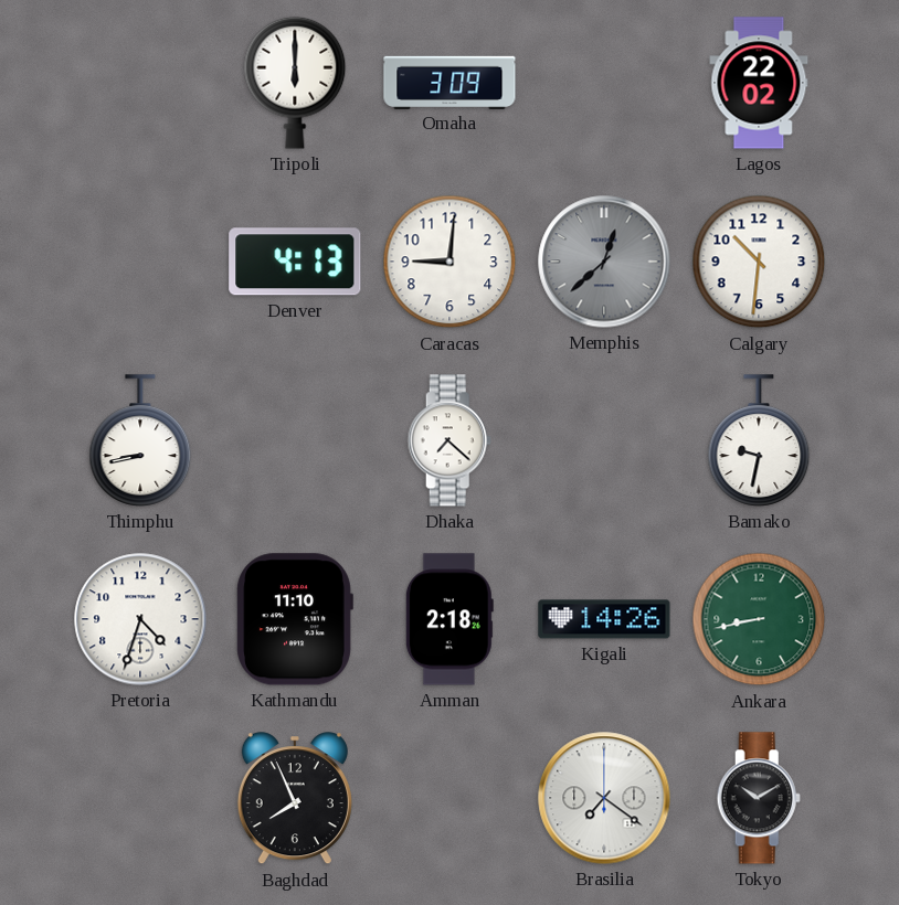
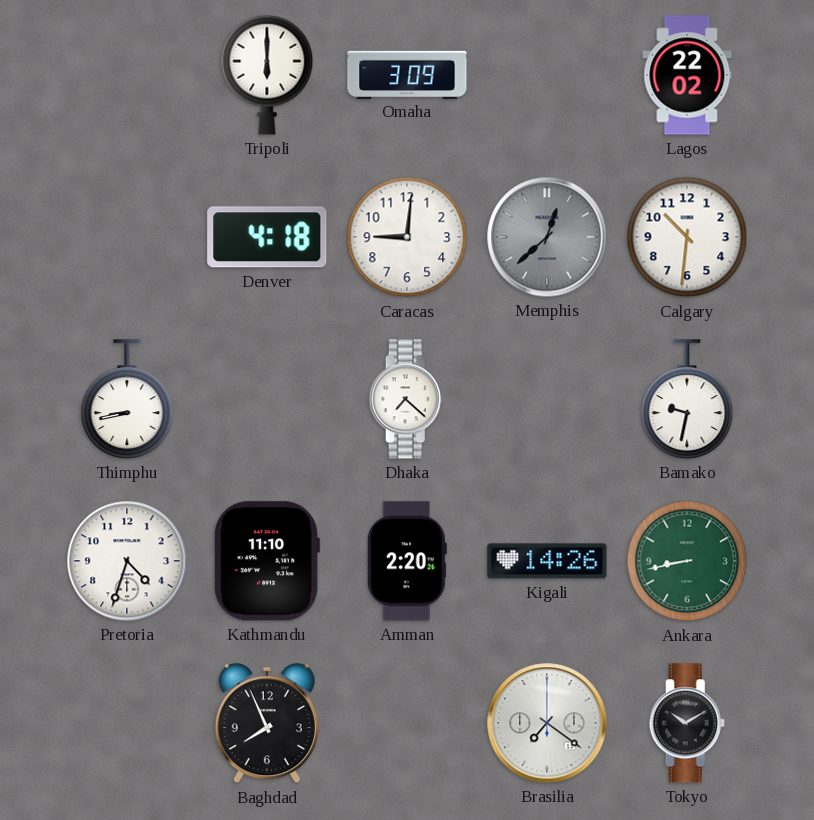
Denver: 4:13 -> 4:18 (267, 237)
Amman: 2:18 -> 2:20 (407, 561)
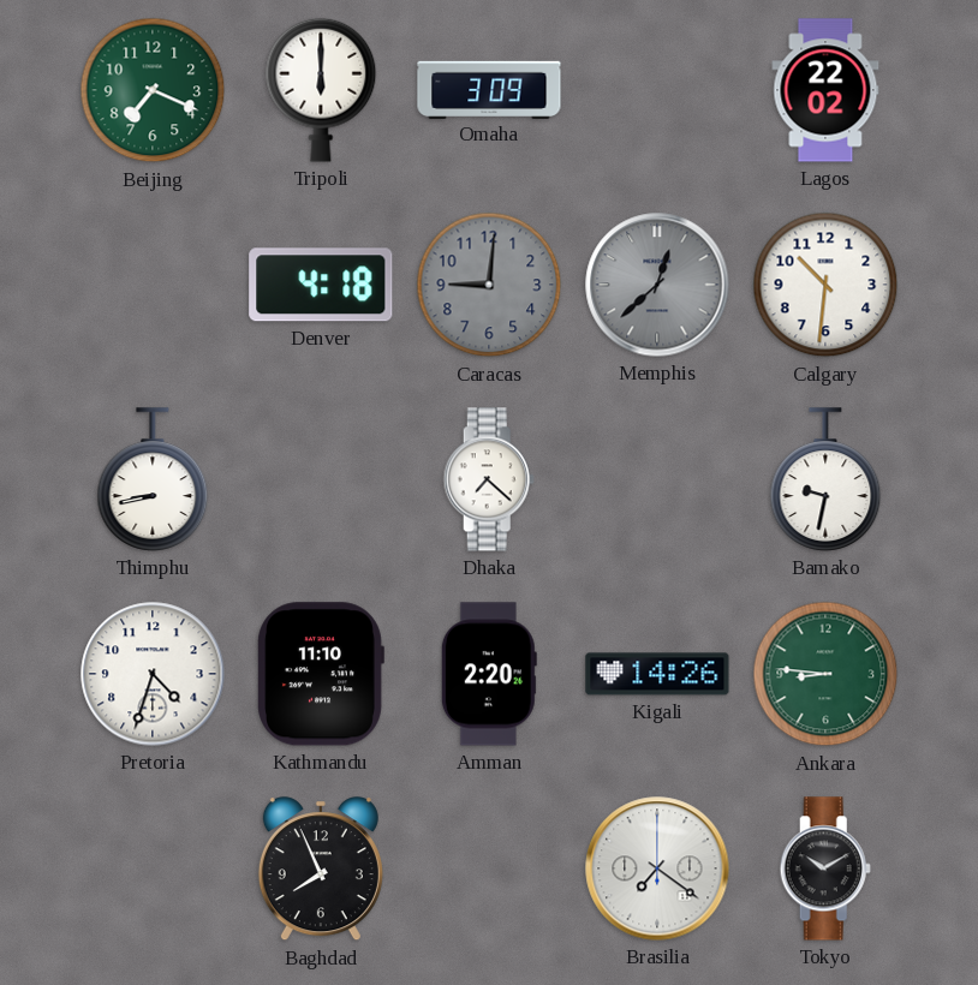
Beijing: none -> 7:19 (153, 90)
Caracas dial: white -> grey (489, 285)
Ankara: 8:43 -> 8:46 (825, 674)
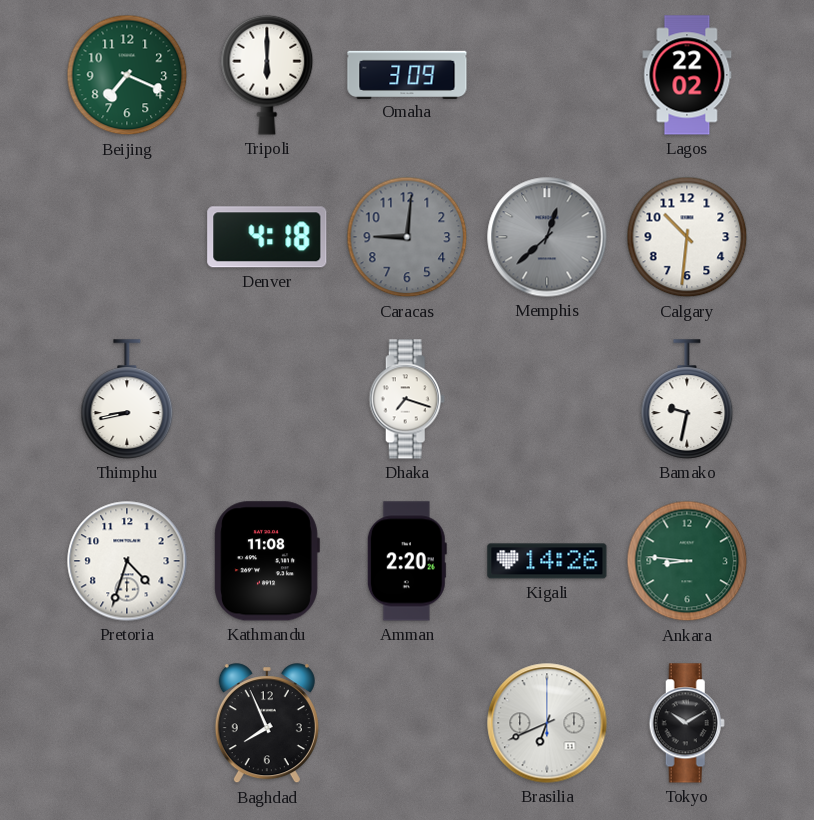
Dhaka: 7:22 -> 7:18 (407, 399)
Kathmandu: 11:10 -> 11:08 (267, 561)
Brasilia: 7:21 -> 6:41 (547, 723)
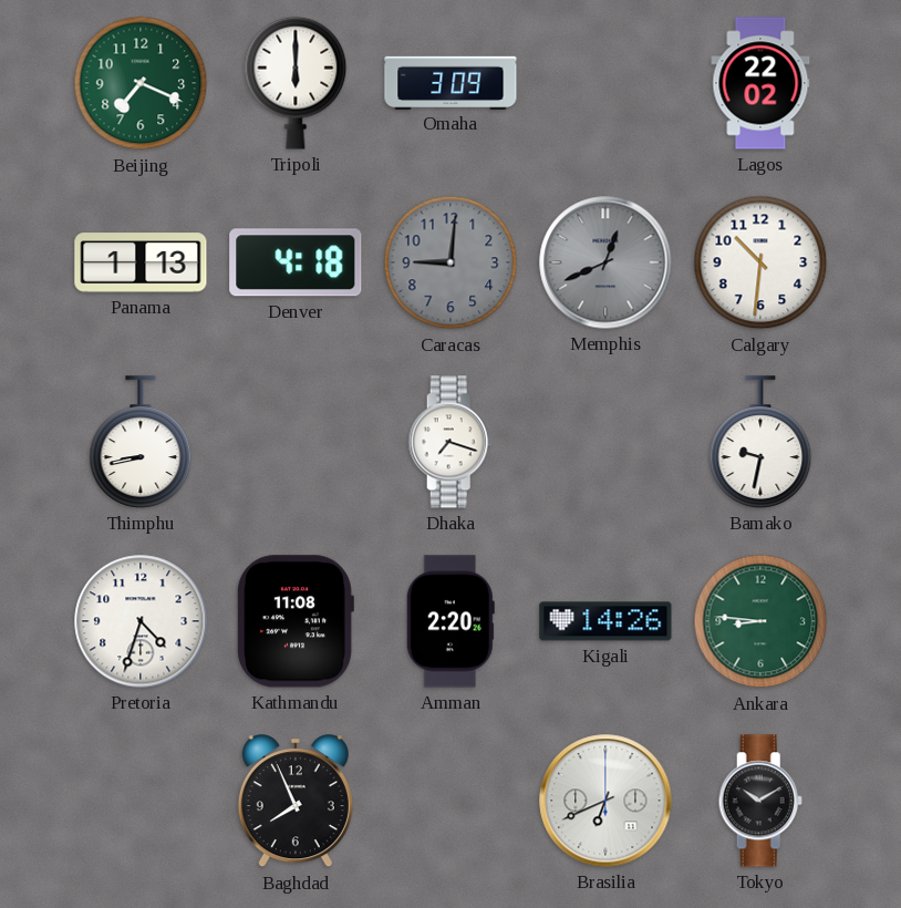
Panama: none -> 1:13 (141, 262)
Memphis: 12:38 -> 12:41 (605, 262)
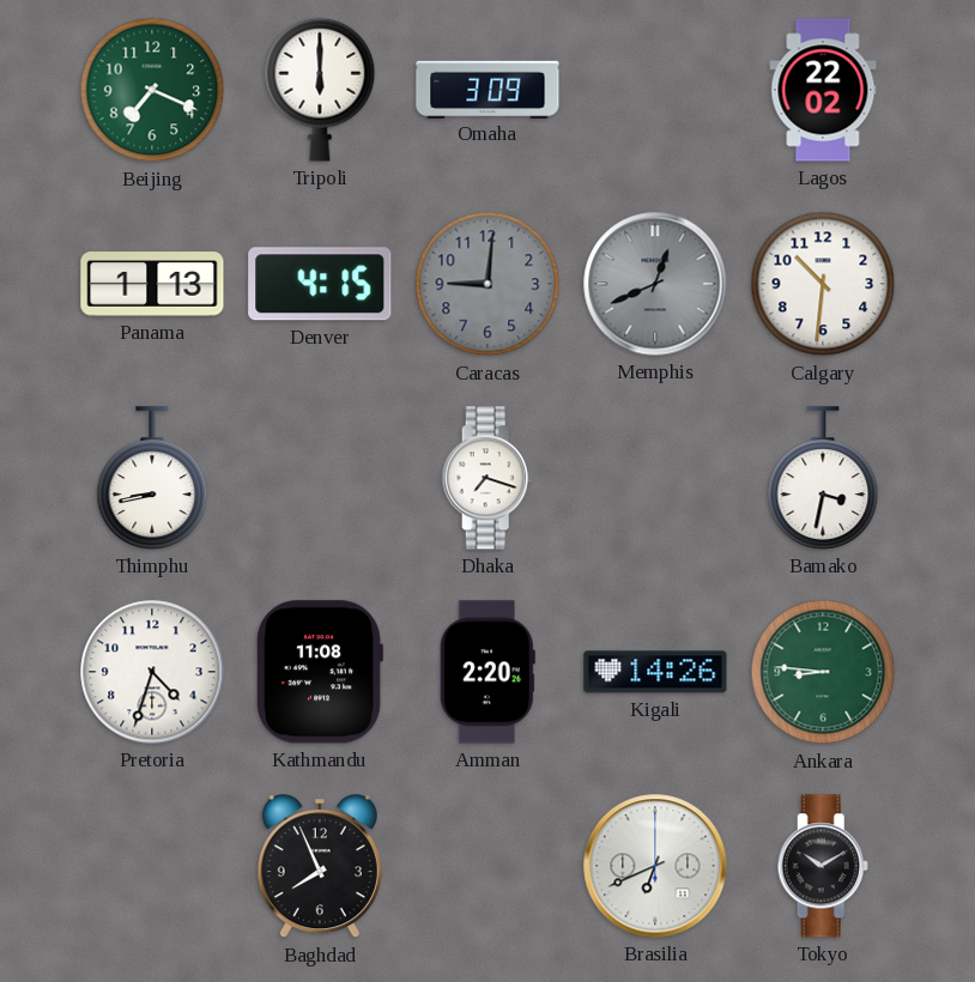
Denver: 4:18 -> 4:15 (320, 284)
Bamako: 9:32 -> 3:32 (823, 478)
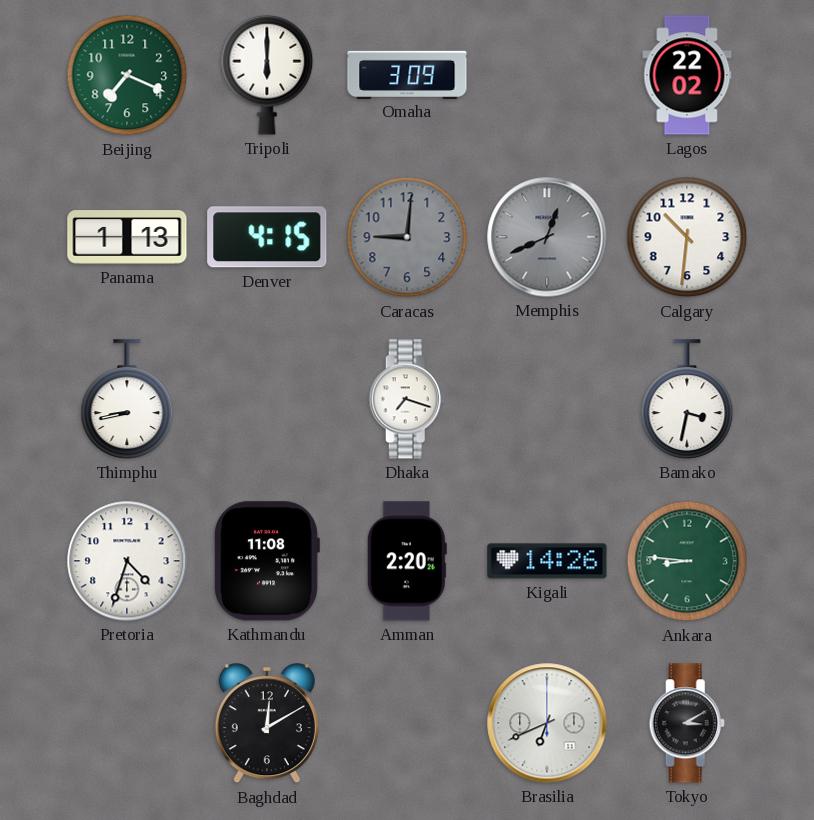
Baghdad: 7:56 -> 12:10 (267, 724)
Tokyo: 10:10 -> 3:10 (687, 723)
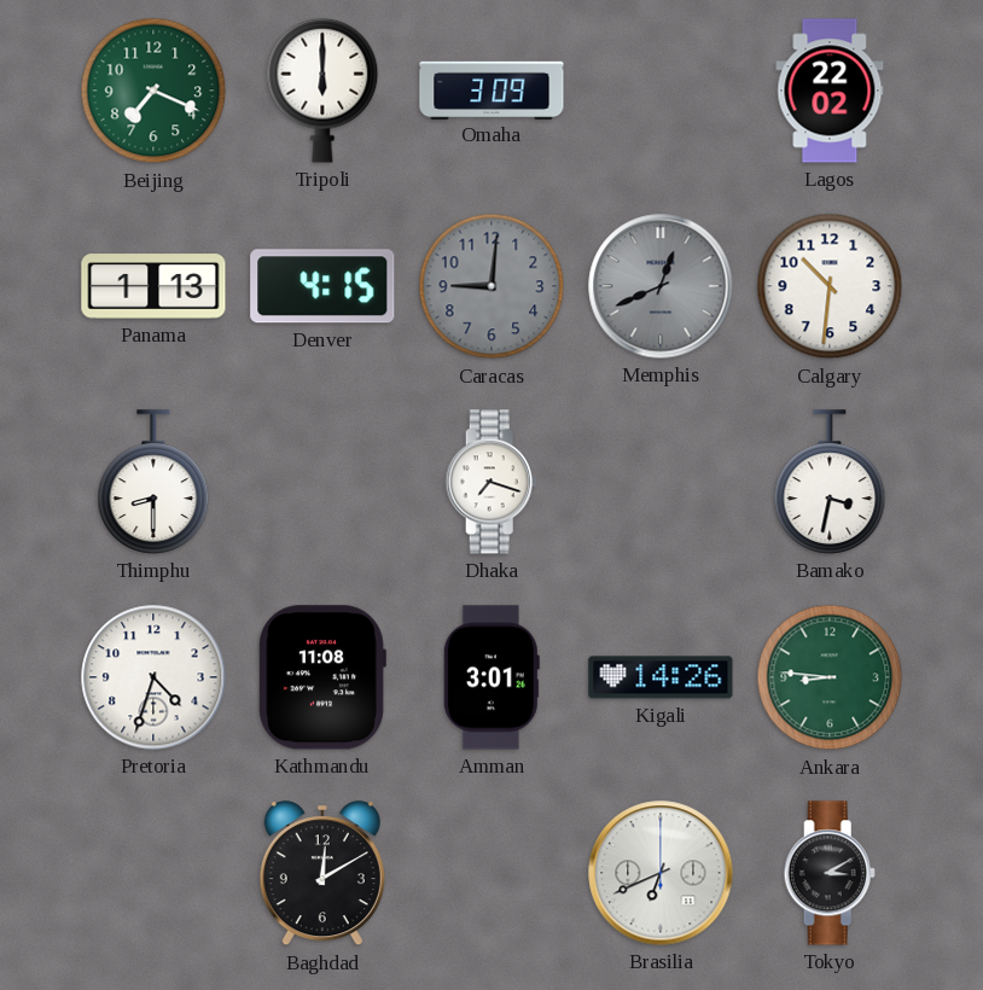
Thimphu: 8:43 -> 8:30 (153, 482)
Amman: 2:20 -> 3:01 (492, 677)
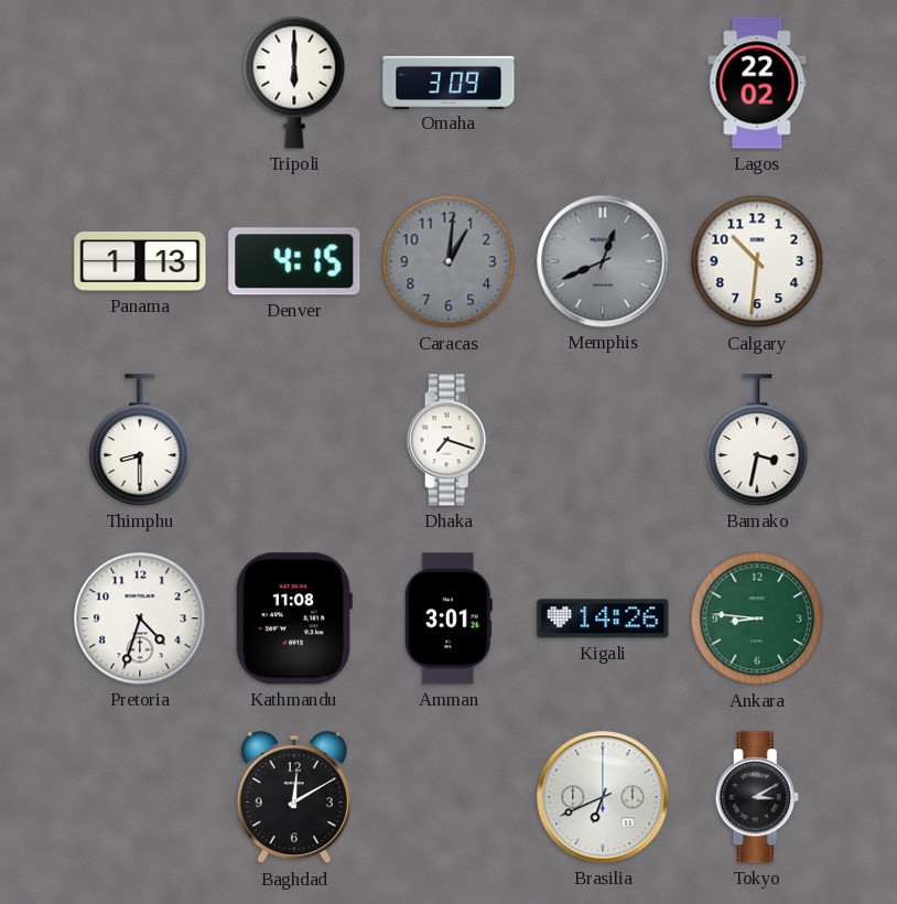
Beijing: 7:19 -> none (153, 91)
Caracas: 9:01 -> 1:01 (448, 261)
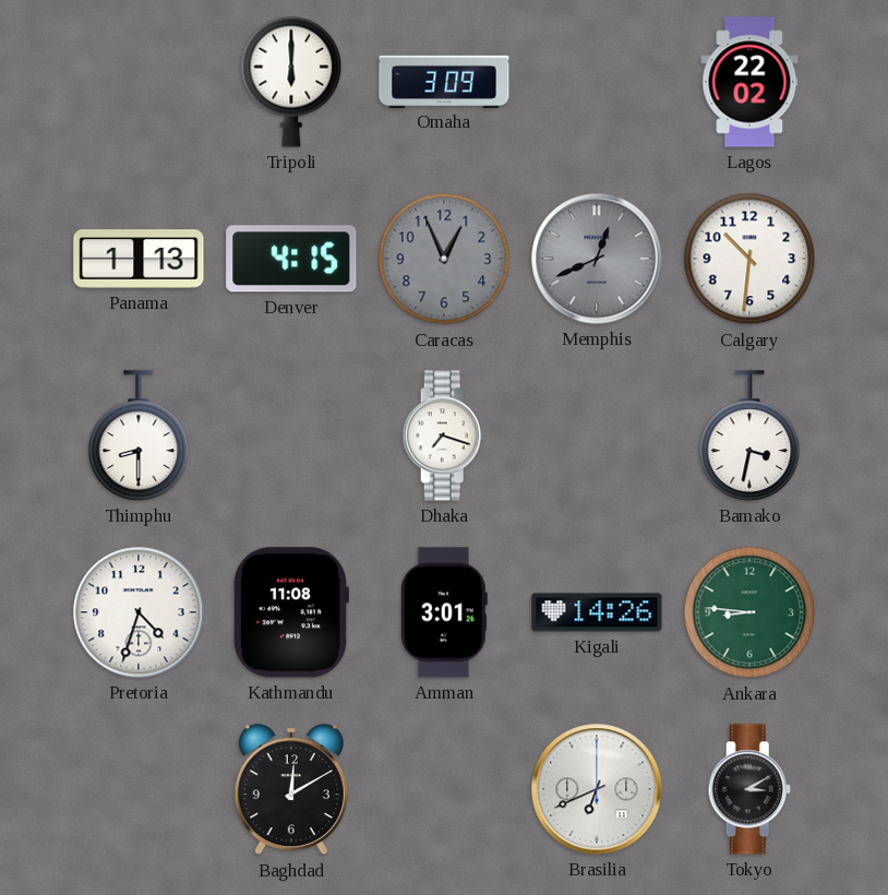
Caracas: 1:01 -> 12:56 (444, 259)
